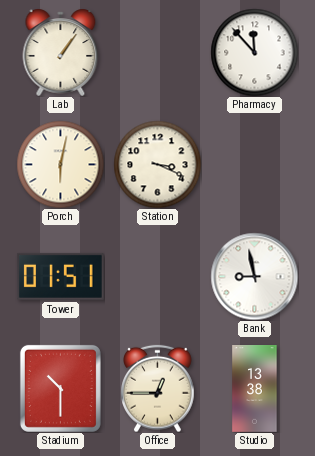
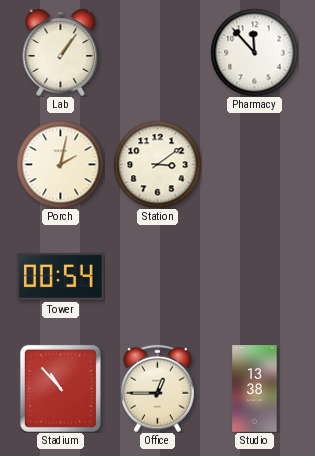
Porch: 6:02 -> 2:02 (60, 164)
Station: 3:19 -> 3:09 (157, 164)
Tower: 01:51 -> 00:54 (60, 276)
Bank: 8:58 -> none (254, 276)
Stadium: 10:30 -> 10:53 (60, 388)
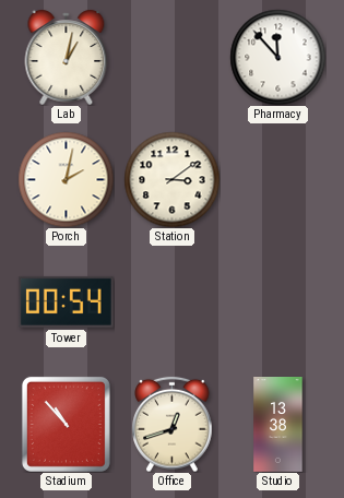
Lab: 1:06 -> 1:02 (67, 57)
Office: 12:45 -> 12:42 (173, 424)
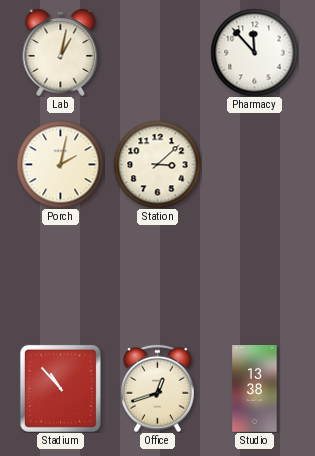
Station: 3:09 -> 3:08 (157, 164)
Tower: 00:54 -> none (66, 301)
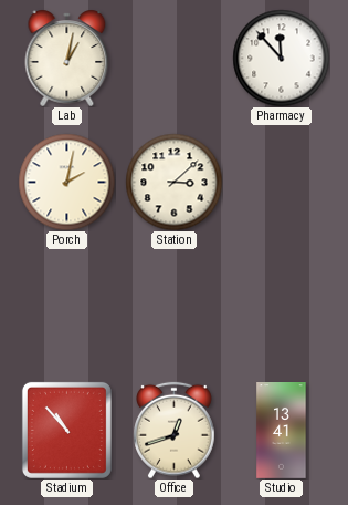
Studio: 13:38 -> 13:41 (282, 431)
